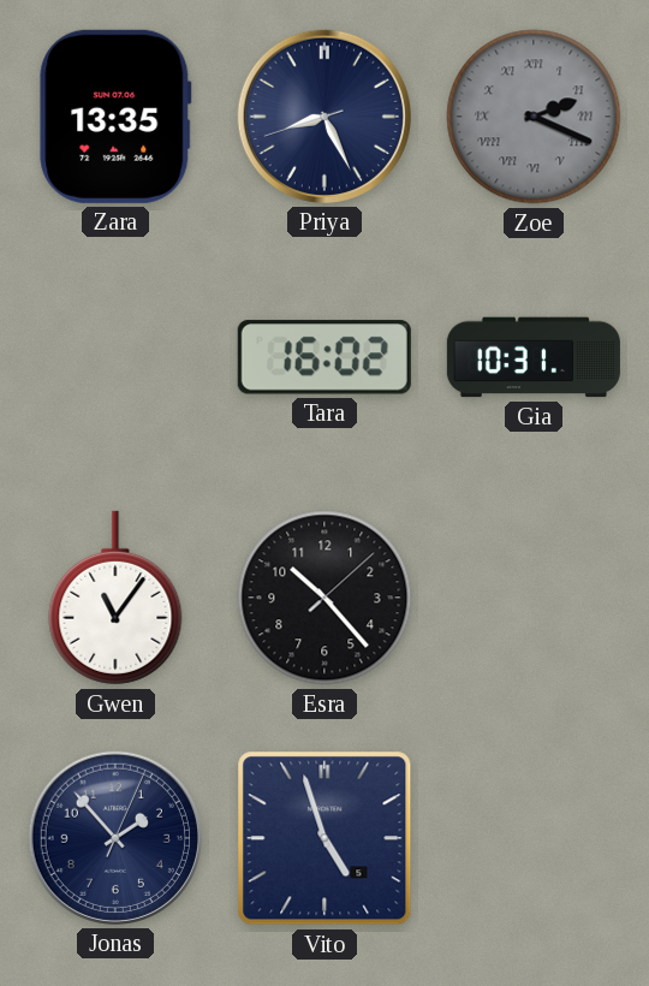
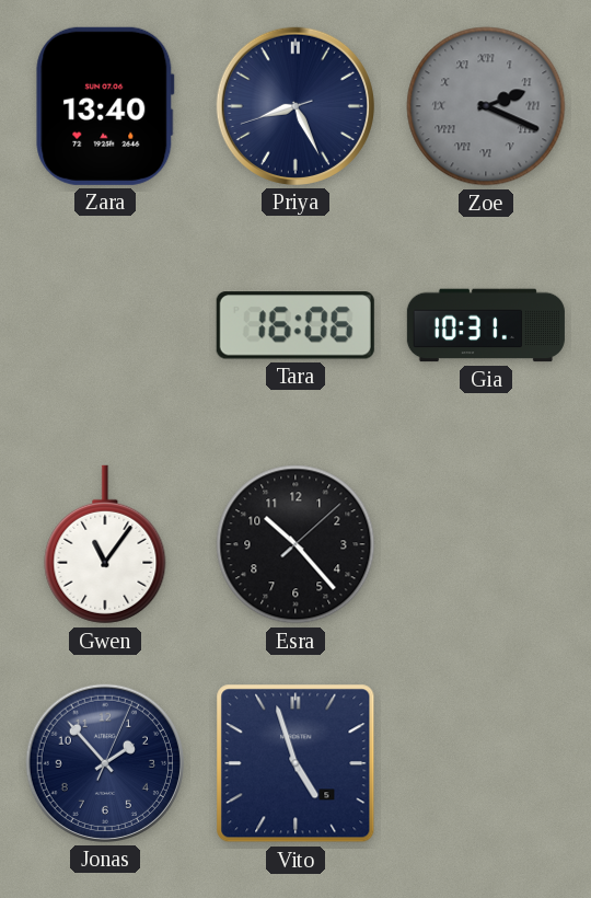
Zara: 13:35 -> 13:40 (105, 106)
Tara: 16:02 -> 16:06 (296, 325)
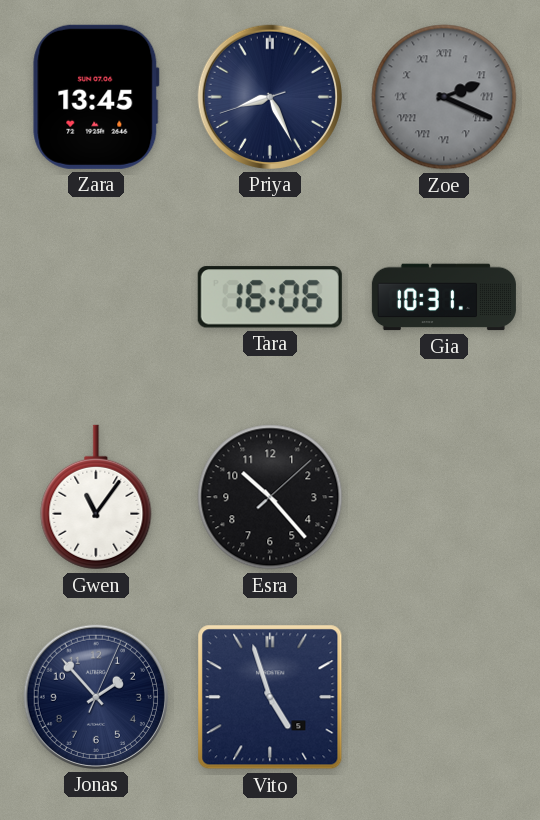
Zara: 13:40 -> 13:45 (96, 97)
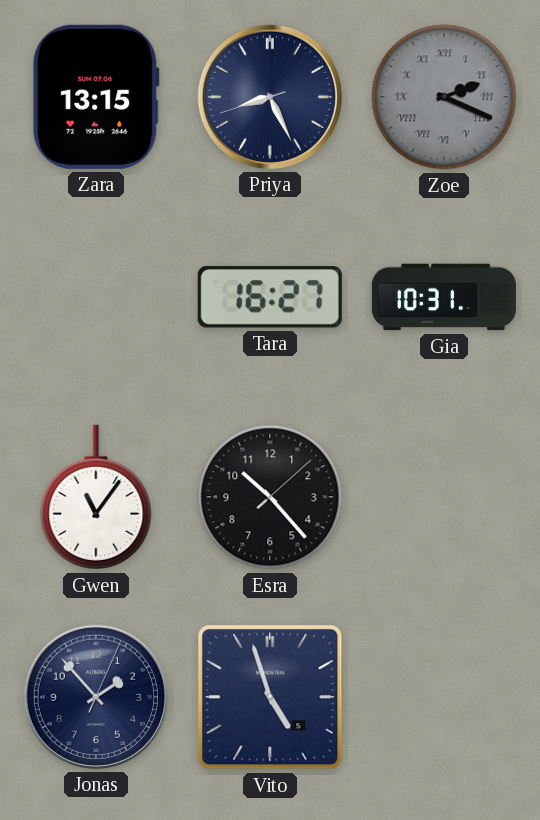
Zara: 13:45 -> 13:15 (96, 97)
Tara: 16:06 -> 16:27 (270, 297)
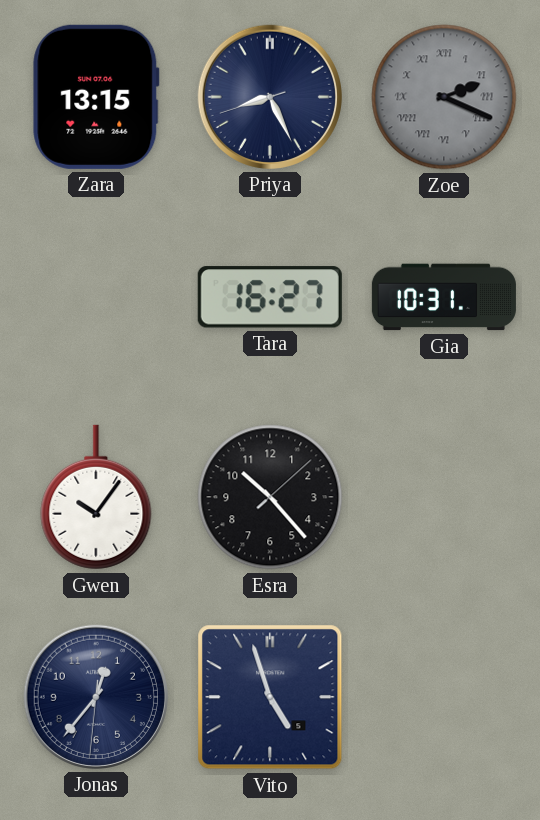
Gwen: 11:06 -> 10:06 (96, 497)
Jonas: 1:53 -> 12:36 (96, 697)
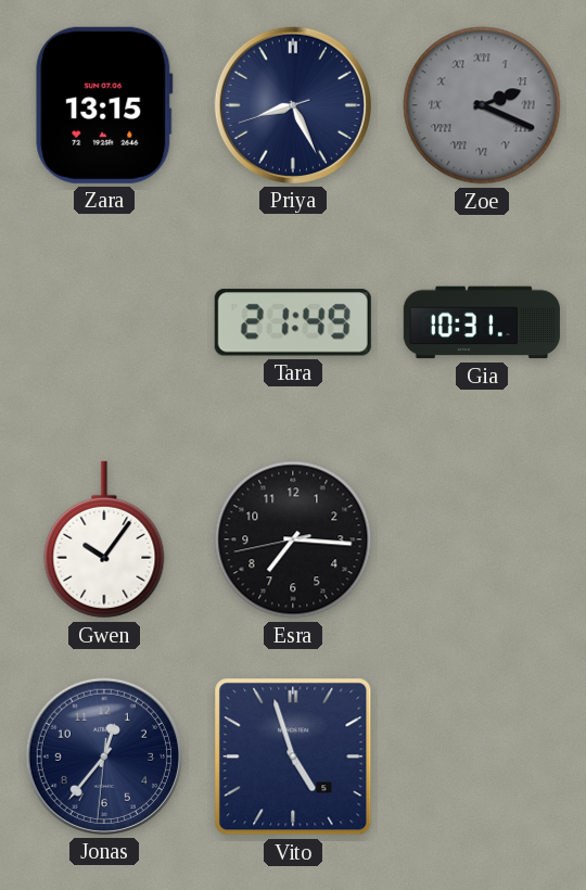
Tara: 16:27 -> 21:49 (293, 322)
Esra: 10:23 -> 7:15 (293, 539)
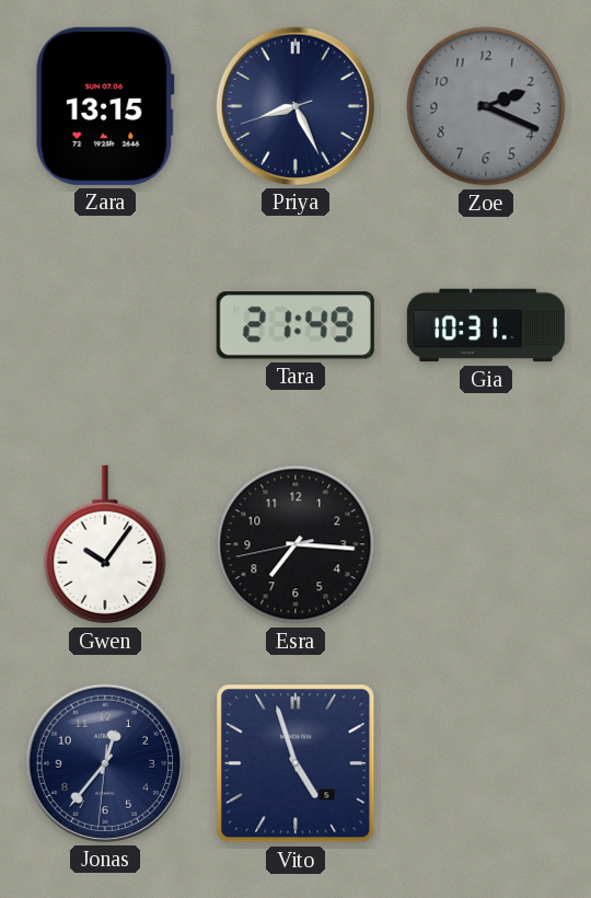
Zoe numerals: Roman -> Arabic (486, 106)
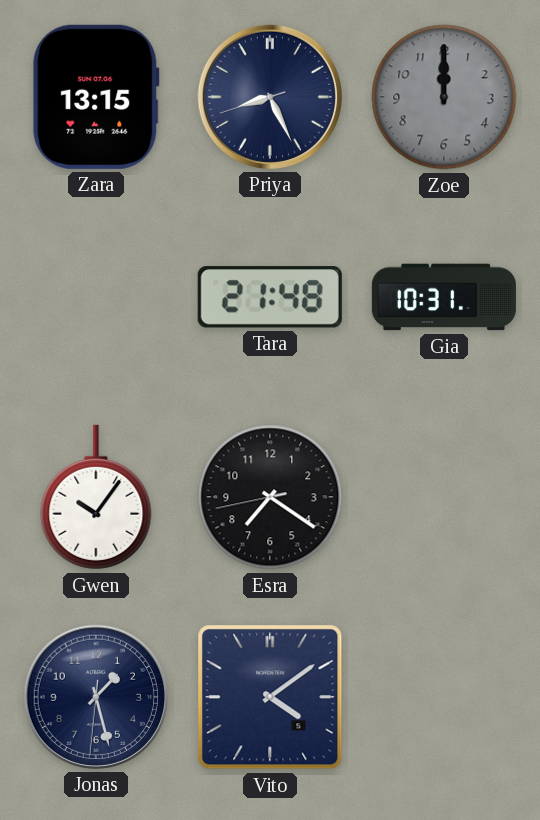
Zoe: 2:19 -> 12:00 (444, 97)
Tara: 21:49 -> 21:48 (270, 297)
Esra: 7:15 -> 7:20 (270, 497)
Jonas: 12:36 -> 1:27 (96, 697)
Vito: 4:57 -> 4:09 (270, 697)
